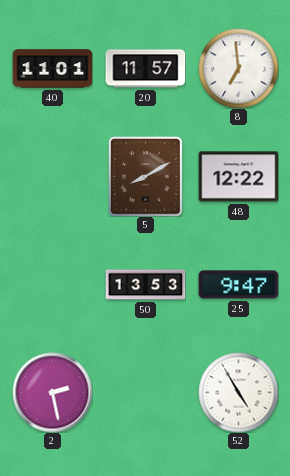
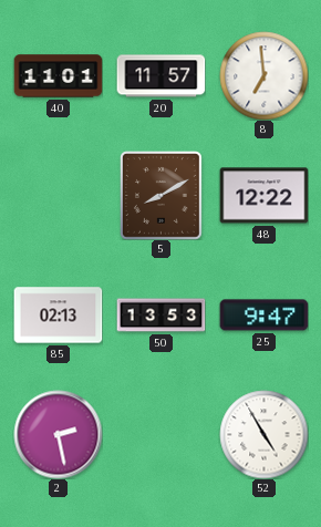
85: none -> 02:13 (58, 316)
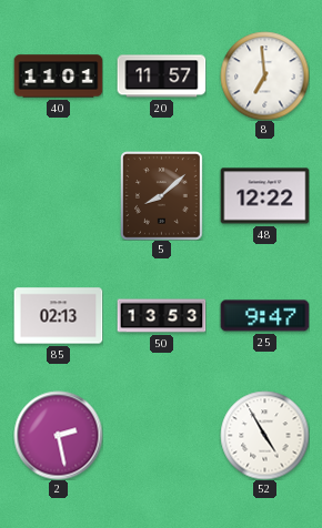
5: 8:10 -> 8:08 (162, 196)
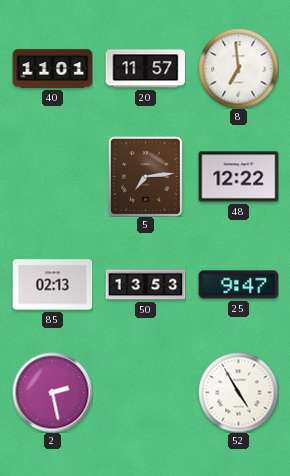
5: 8:08 -> 7:14 (146, 177)
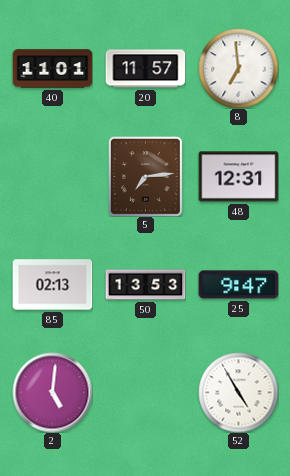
48: 12:22 -> 12:31 (238, 177)
2: 2:28 -> 5:01 (52, 392)
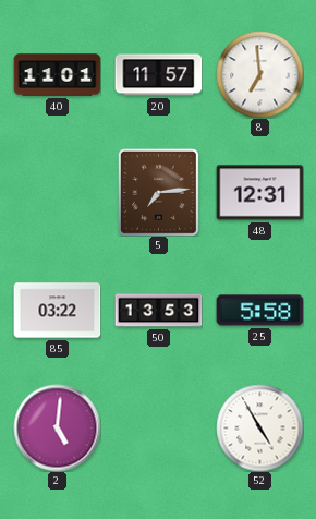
85: 02:13 -> 03:22 (57, 311)
25: 9:47 -> 5:58 (259, 311)
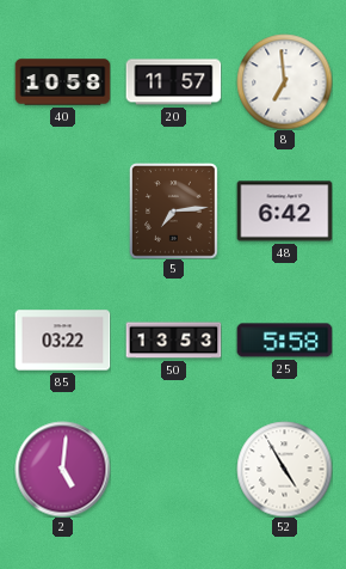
40: 11:01 -> 10:58 (62, 82)
48: 12:31 -> 6:42 (284, 212)
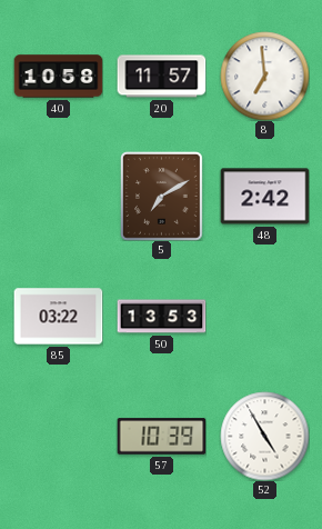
5: 7:14 -> 7:10 (162, 197)
48: 6:42 -> 2:42 (264, 197)
25: 5:58 -> none (284, 341)
2: 5:01 -> none (62, 469)
57: none -> 10:39 (161, 437)
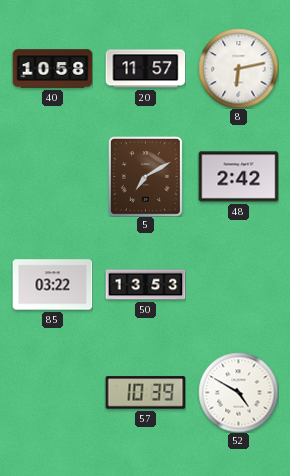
8: 6:59 -> 6:13 (238, 68)
52: 4:55 -> 4:50 (238, 392)
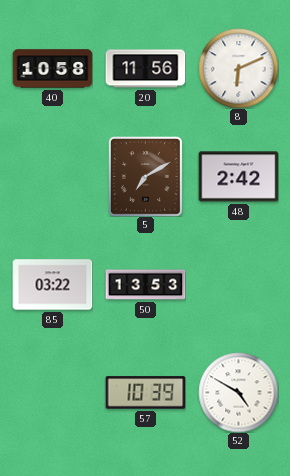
20: 11:57 -> 11:56 (145, 69)
8: 6:13 -> 6:11 (238, 68)
